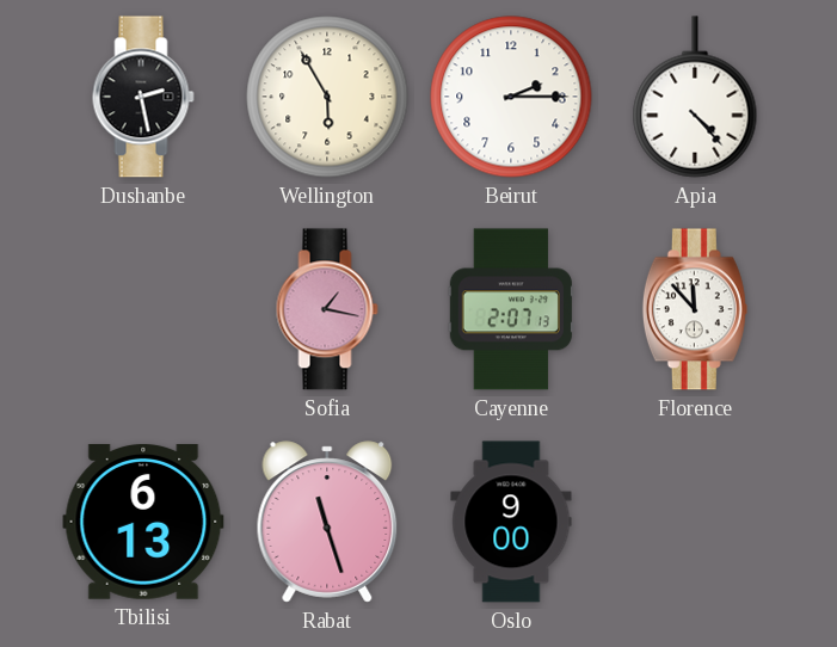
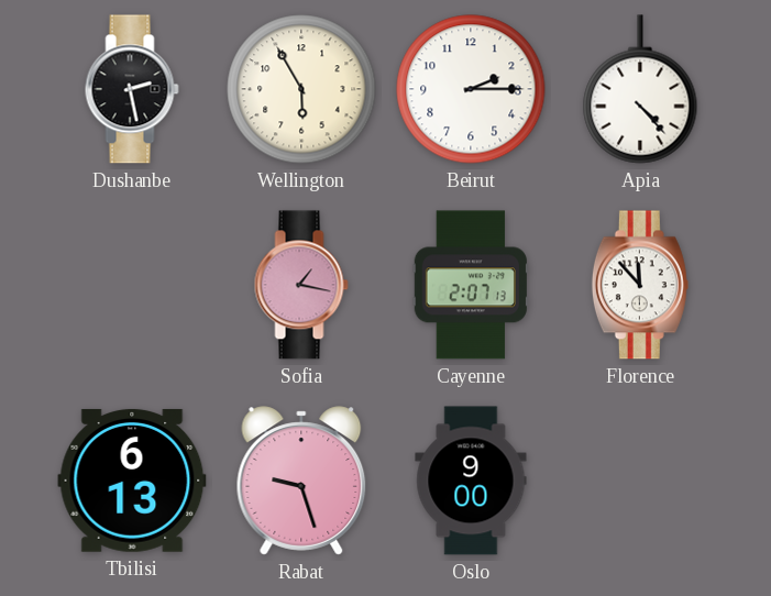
Rabat: 11:27 -> 9:27 (301, 481)
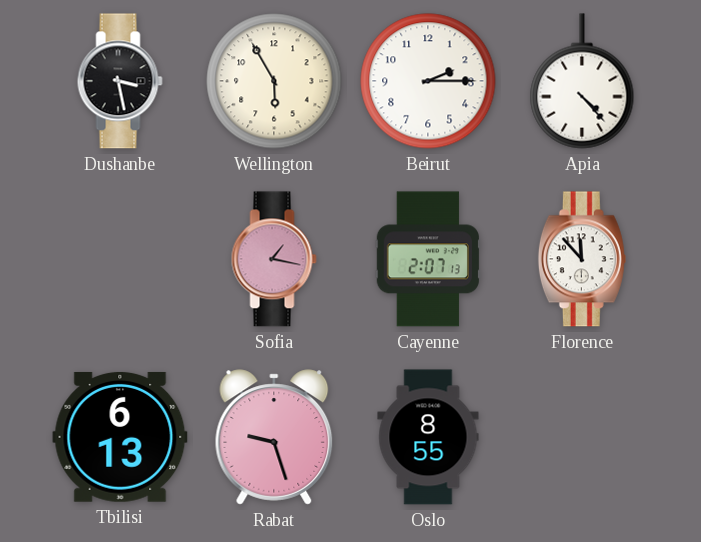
Dushanbe: 2:28 -> 3:28 (120, 81)
Oslo: 9:00 -> 8:55 (428, 437)
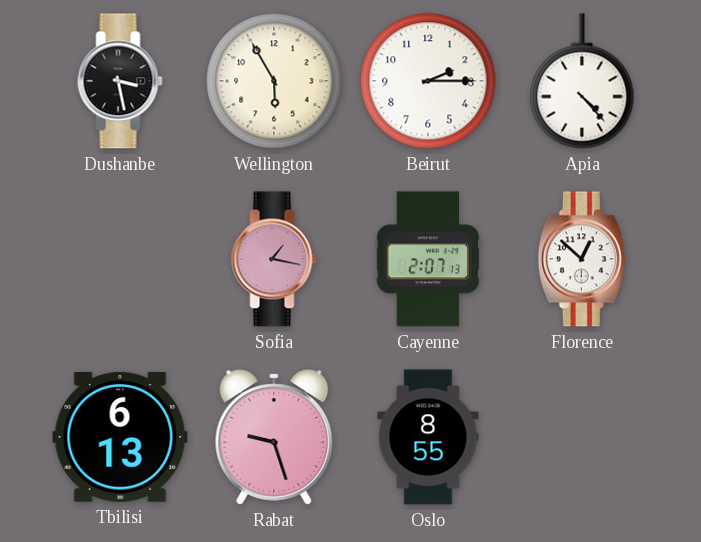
Florence: 11:53 -> 12:52 (582, 259)
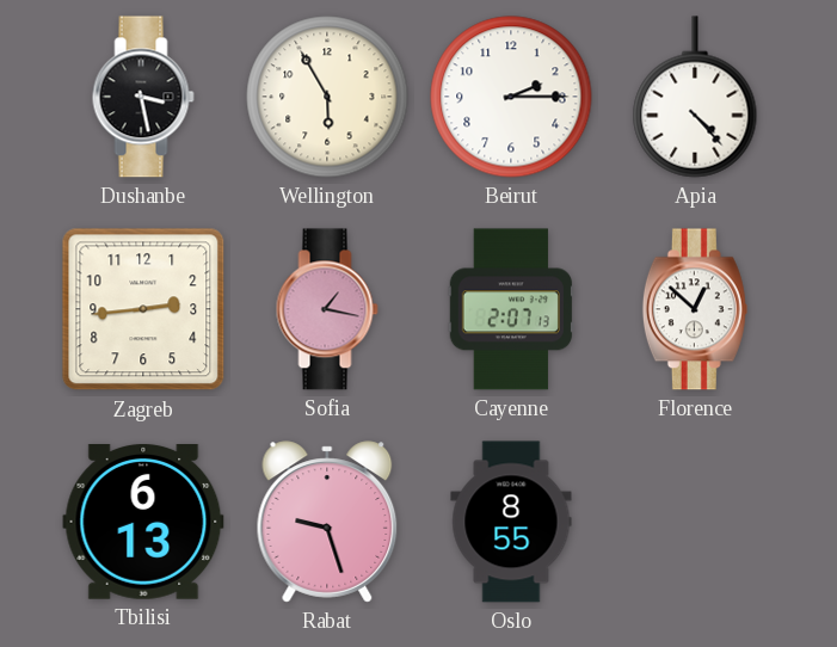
Zagreb: none -> 2:44 (143, 309)
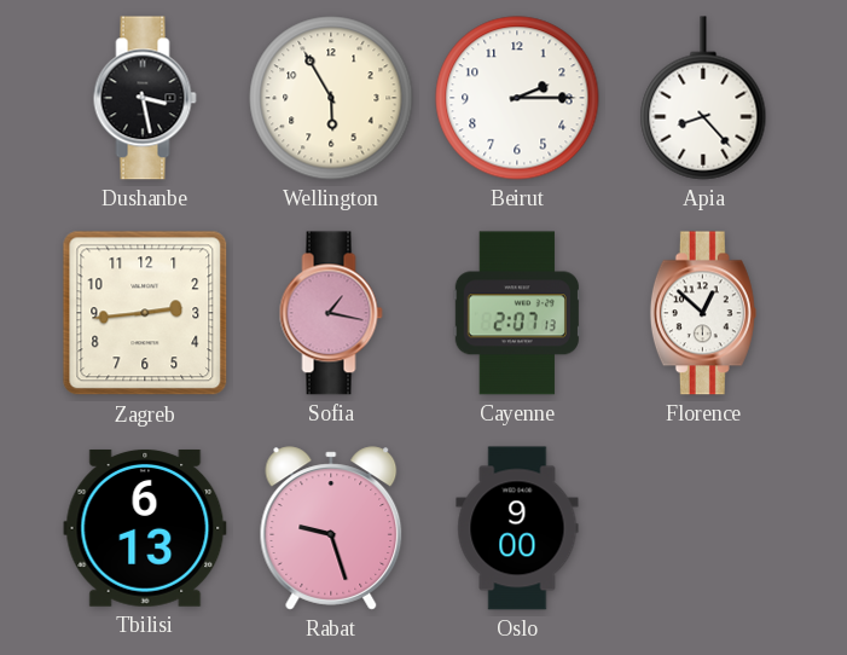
Apia: 4:23 -> 8:23 (703, 98)
Oslo: 8:55 -> 9:00 (517, 528)
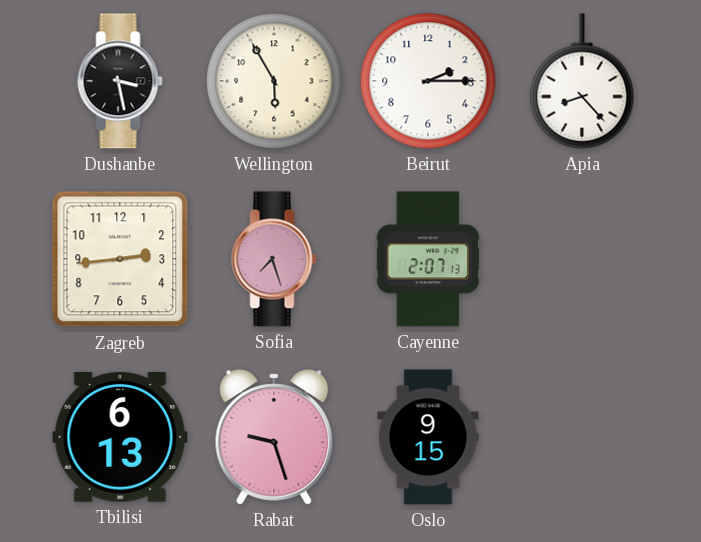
Sofia: 1:17 -> 7:27 (274, 259)
Florence: 12:52 -> none (703, 313)
Oslo: 9:00 -> 9:15 (428, 437)
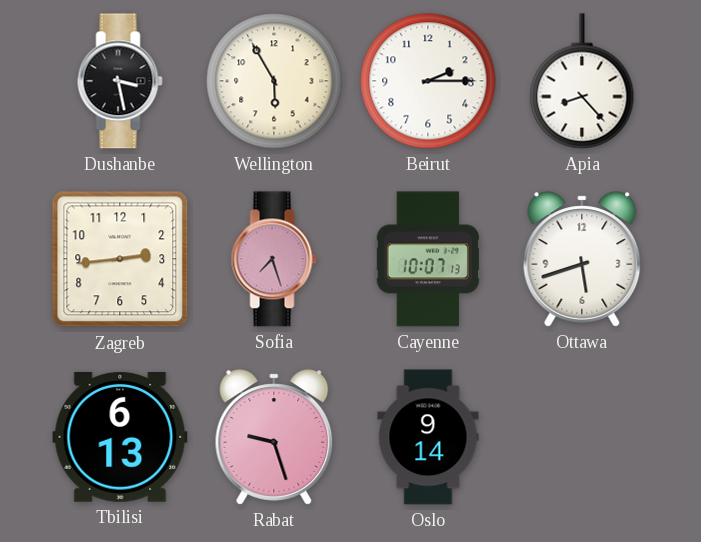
Cayenne: 2:07 -> 10:07 (428, 259)
Ottawa: none -> 5:42 (582, 259)
Oslo: 9:15 -> 9:14 (428, 437)
